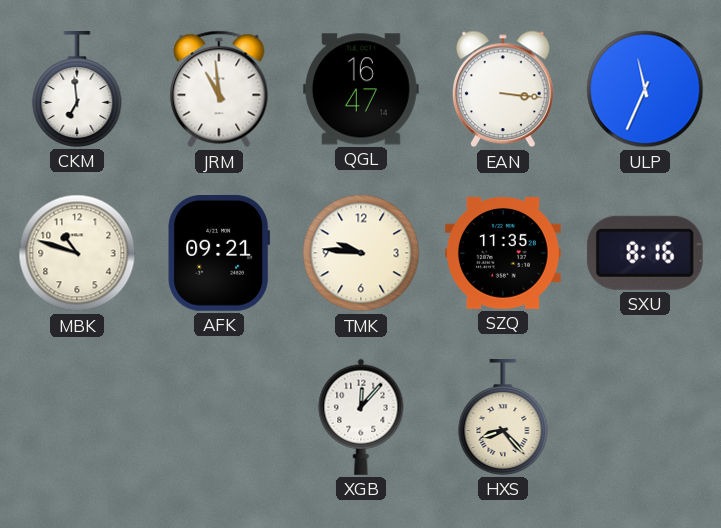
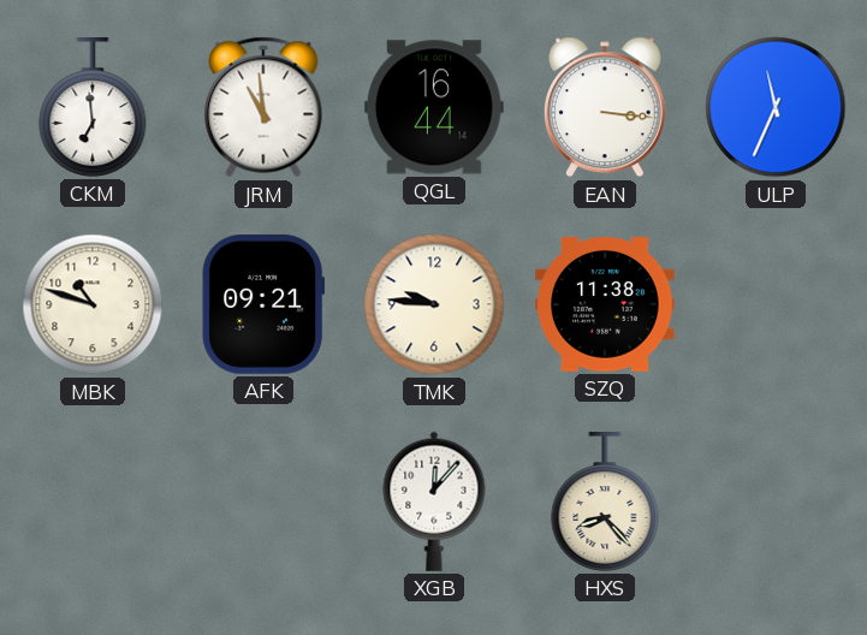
QGL: 16:47 -> 16:44 (434, 107)
SZQ: 11:35 -> 11:38 (605, 305)
SXU: 8:16 -> none (645, 253)
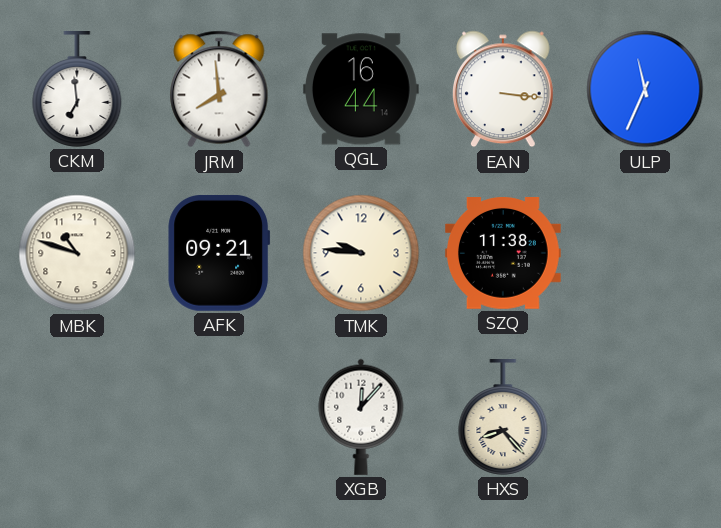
JRM: 10:59 -> 7:59 (219, 89)
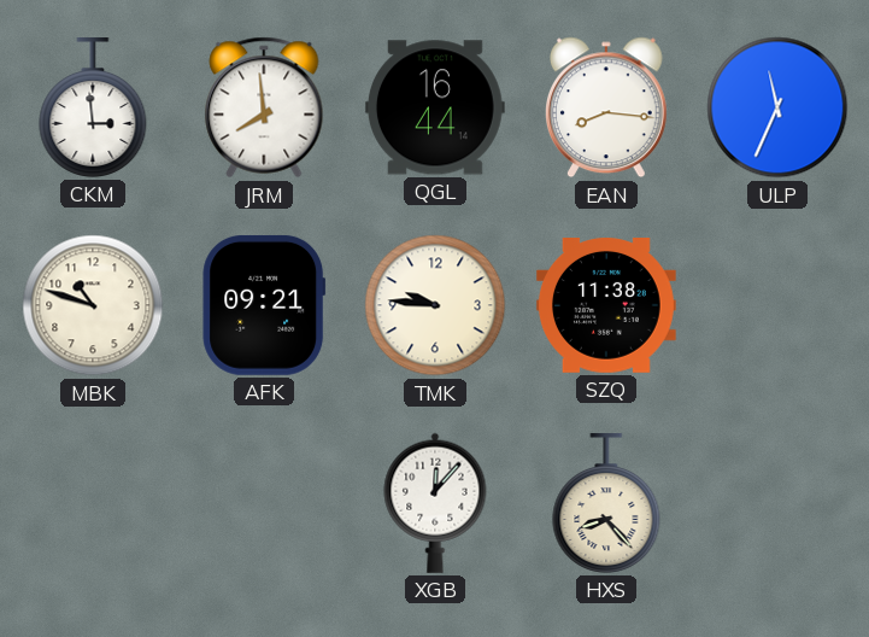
CKM: 6:59 -> 2:59 (93, 109)
EAN: 3:16 -> 8:16 (606, 107)
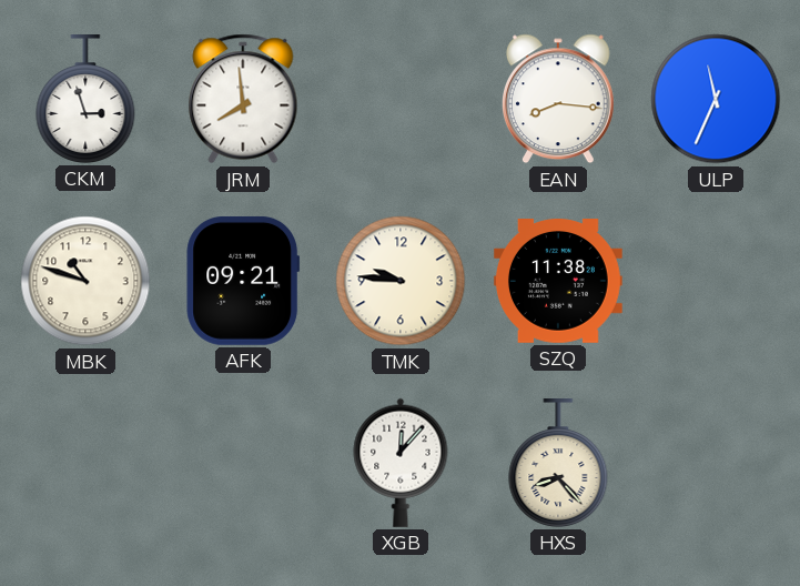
CKM: 2:59 -> 2:57 (85, 100)
QGL: 16:44 -> none (435, 107)
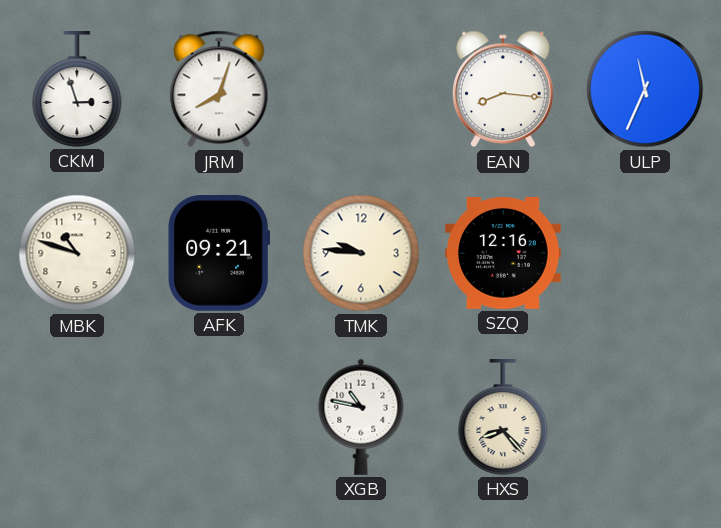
JRM: 7:59 -> 8:03 (219, 89)
SZQ: 11:38 -> 12:16 (503, 254)
XGB: 12:07 -> 10:47 (361, 417)
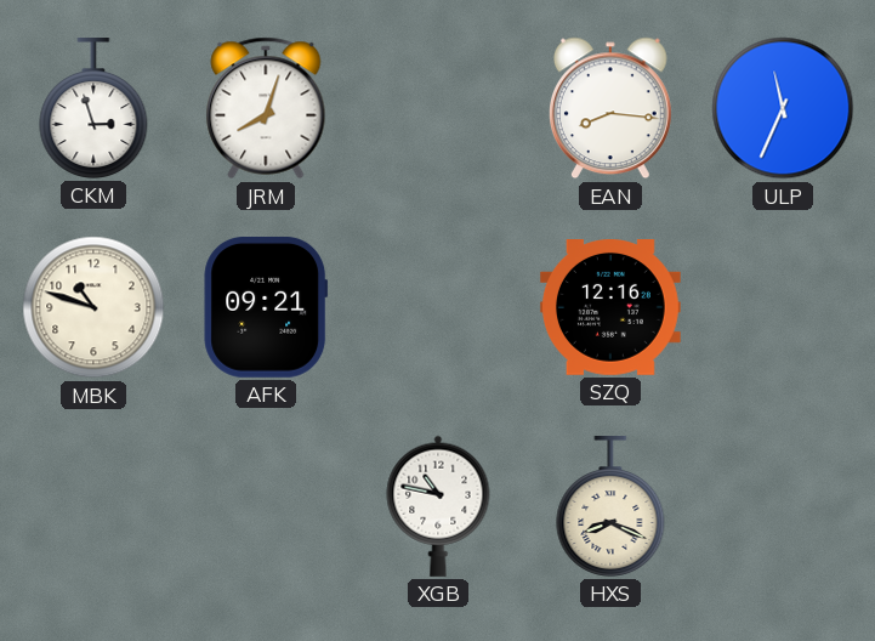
TMK: 9:46 -> none (361, 253)
HXS: 8:23 -> 8:19 (610, 507)
